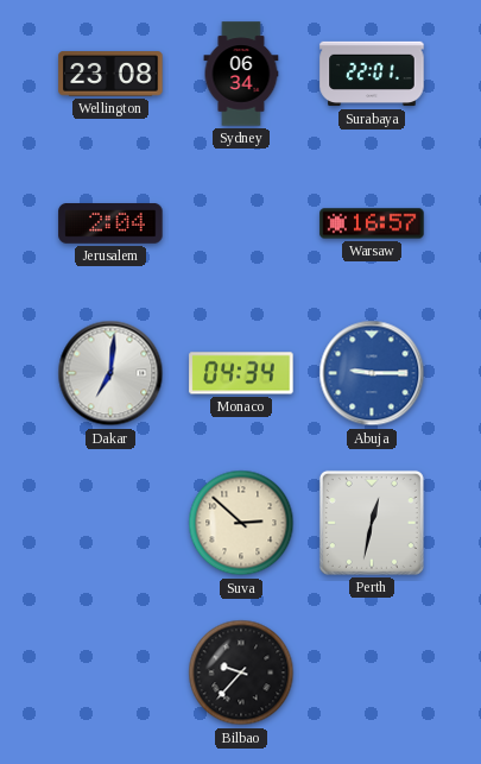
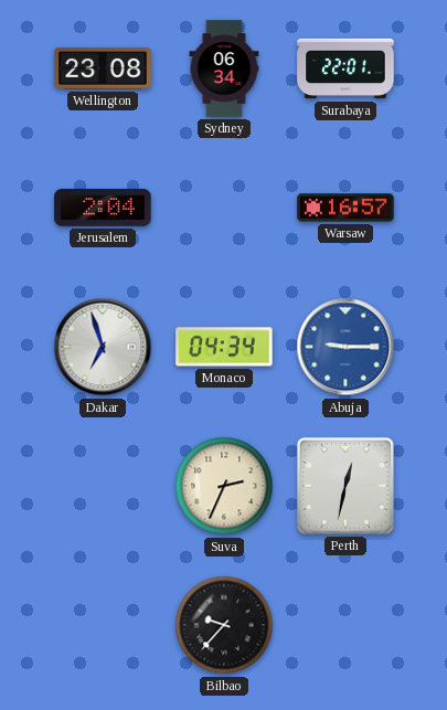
Dakar: 7:01 -> 6:57 (103, 347)
Suva: 2:52 -> 2:34 (224, 486)
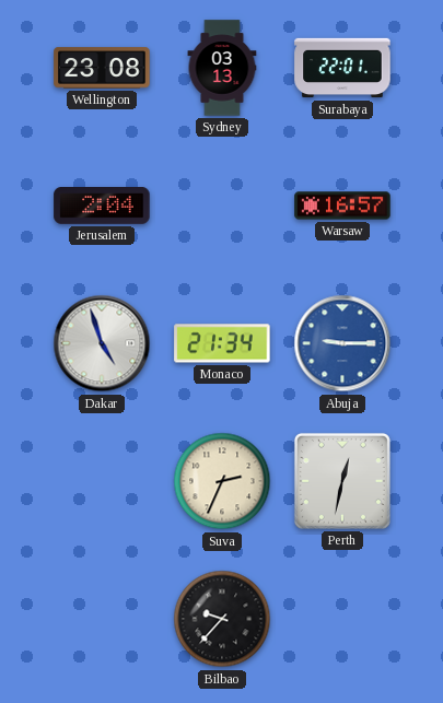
Sydney: 06:34 -> 03:13 (222, 68)
Dakar: 6:57 -> 4:57 (102, 343)
Monaco: 04:34 -> 21:34 (222, 343)
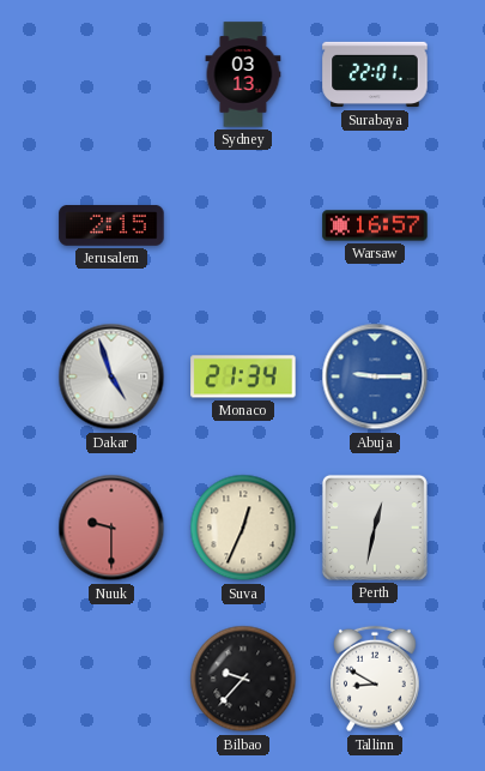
Wellington: 23:08 -> none (102, 68)
Jerusalem: 2:04 -> 2:15 (111, 227)
Nuuk: none -> 9:30 (111, 528)
Suva: 2:34 -> 12:34 (243, 528)
Tallinn: none -> 8:50 (375, 679)
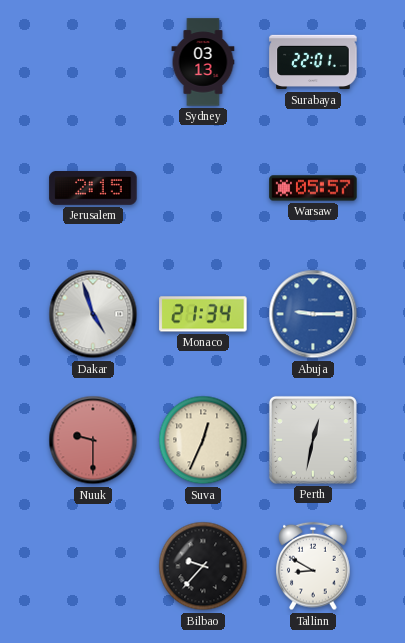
Warsaw: 16:57 -> 05:57 (313, 188)
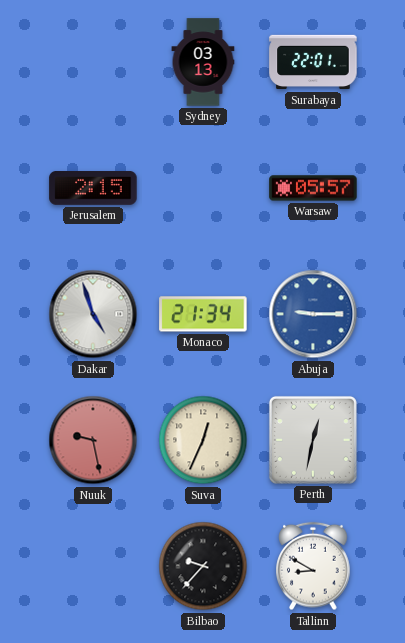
Nuuk: 9:30 -> 9:28 (93, 440)
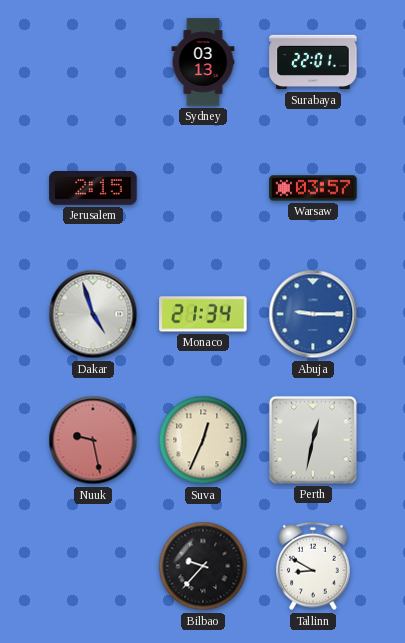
Warsaw: 05:57 -> 03:57 (313, 188)
